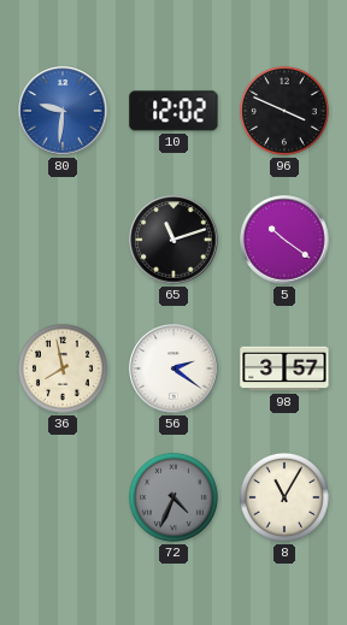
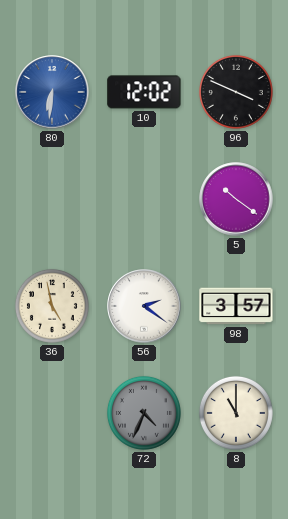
80: 9:31 -> 6:31 (52, 92)
65: 11:12 -> none (173, 240)
36: 7:58 -> 4:58 (52, 306)
8: 11:05 -> 11:00 (236, 413)
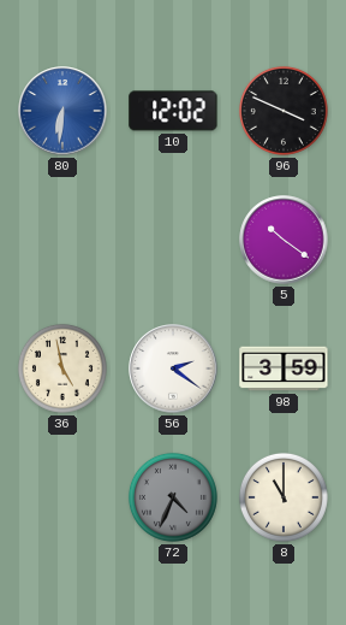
98: 3:57 -> 3:59 (284, 368)
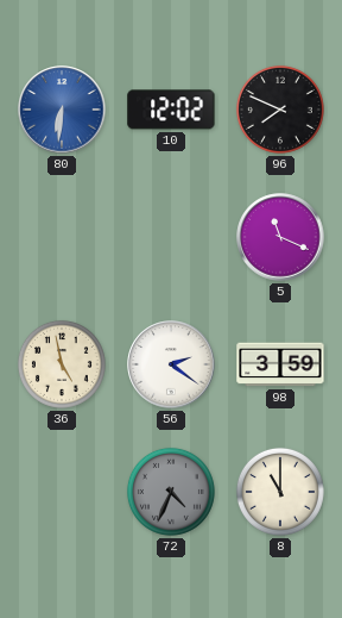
96: 3:49 -> 7:49 (280, 110)
5: 10:21 -> 11:19 (280, 237)
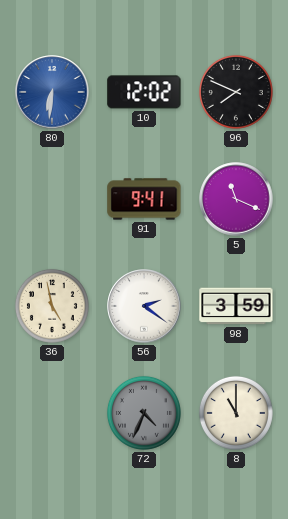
91: none -> 9:41 (144, 199)
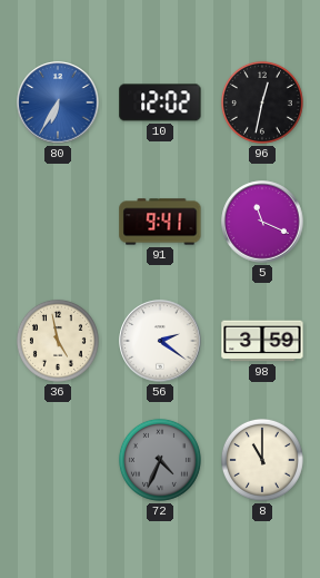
80: 6:31 -> 6:35 (58, 102)
96: 7:49 -> 12:32 (262, 102)
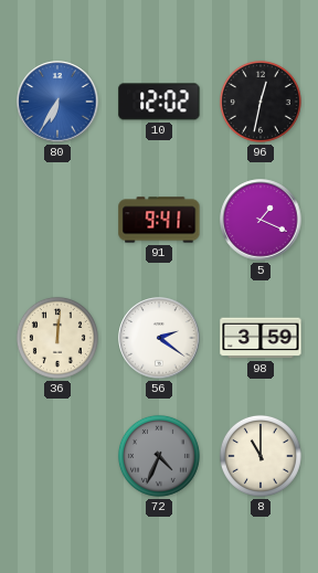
5: 11:19 -> 1:19 (261, 220)
36: 4:58 -> 12:01 (57, 338)
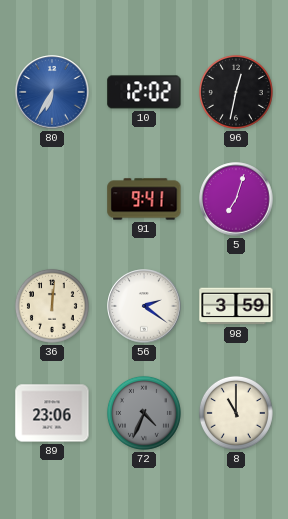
5: 1:19 -> 7:03 (236, 199)
89: none -> 23:06 (52, 413)
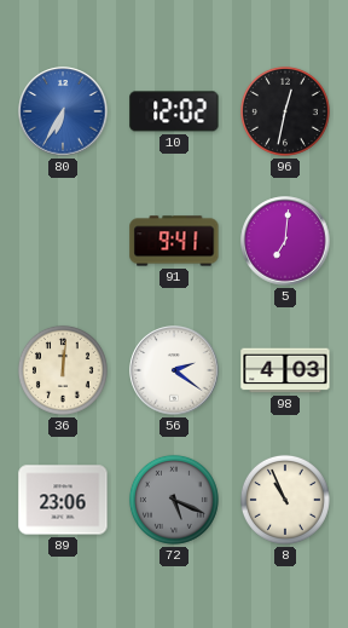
5: 7:03 -> 7:01 (285, 241)
98: 3:59 -> 4:03 (285, 370)
72: 4:34 -> 5:19 (174, 500)
8: 11:00 -> 10:56 (285, 500)
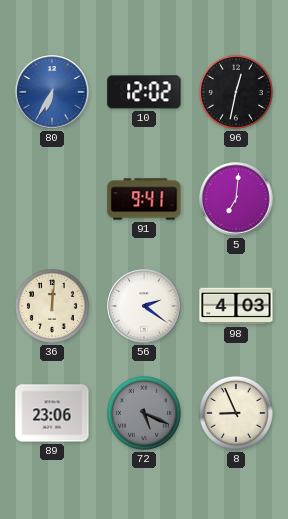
8: 10:56 -> 8:56 (236, 413)
